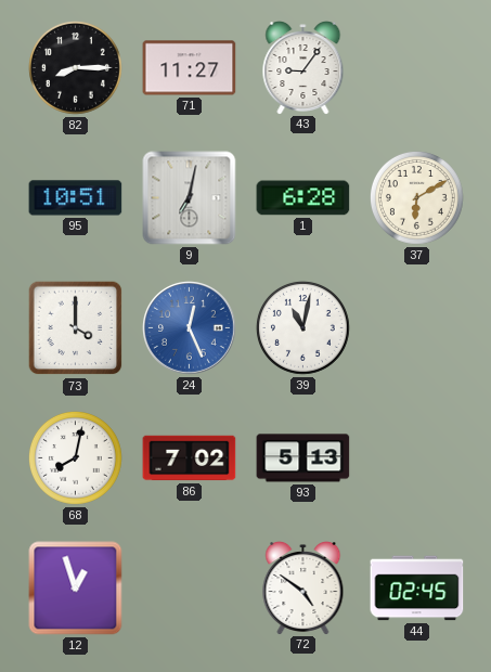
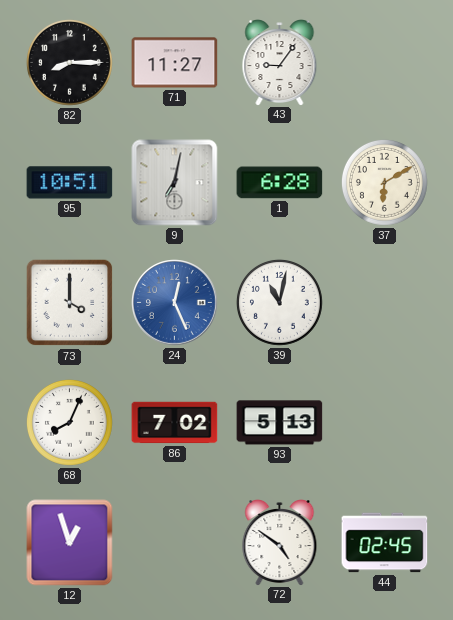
68: 8:02 -> 8:04 (69, 422)
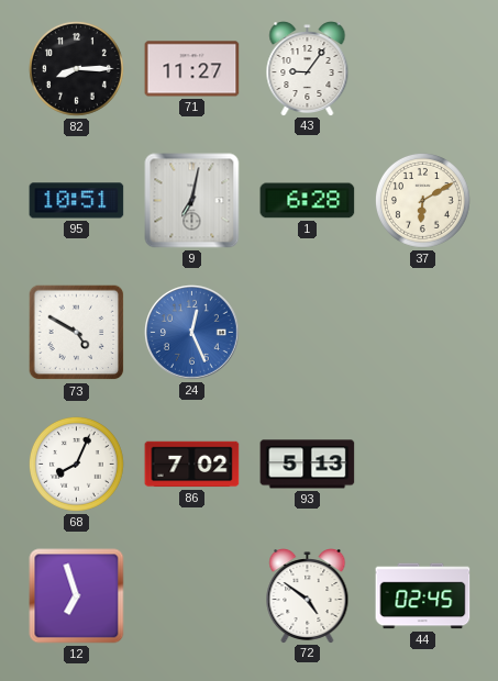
73: 4:00 -> 4:50 (77, 333)
39: 11:02 -> none (279, 302)
12: 12:57 -> 6:57 (77, 596)
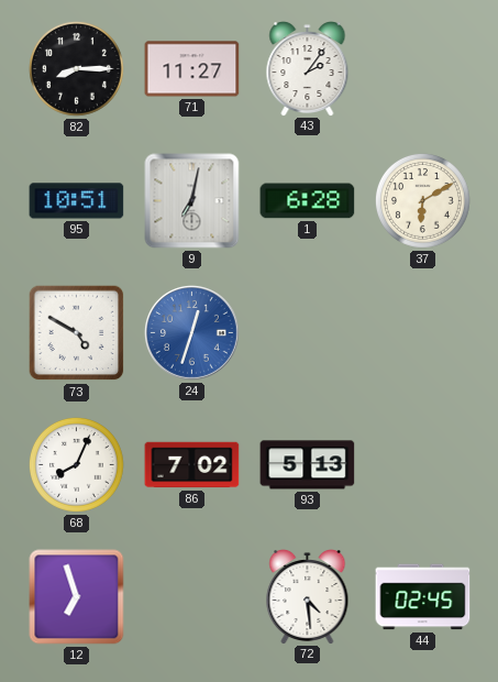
43: 9:06 -> 2:06 (308, 69)
24: 12:26 -> 12:33 (192, 333)
72: 4:51 -> 4:29 (308, 597)
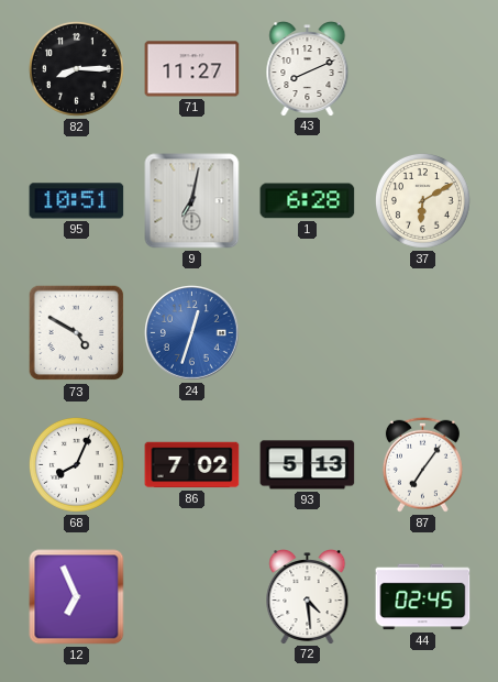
43: 2:06 -> 8:11 (308, 69)
87: none -> 7:06 (422, 464)
12: 6:57 -> 6:56 (77, 597)
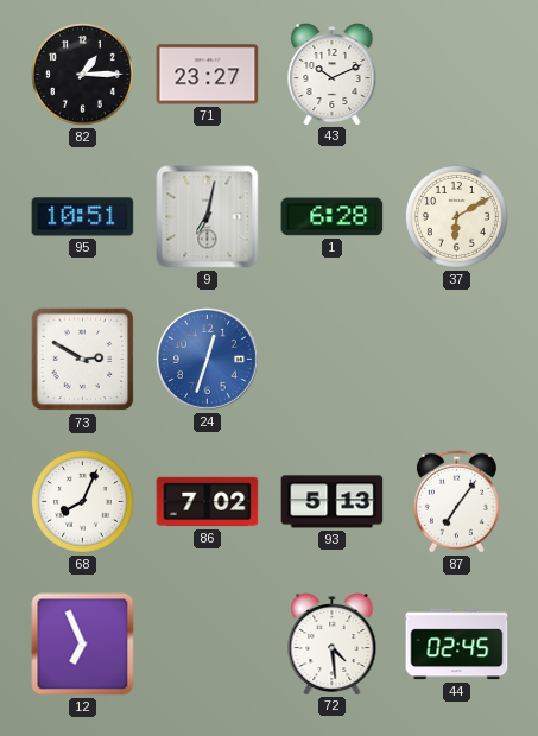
82: 8:15 -> 1:15 (82, 74)
71: 11:27 -> 23:27 (208, 75)
43: 8:11 -> 10:11 (333, 75)
73: 4:50 -> 2:50 (83, 360)
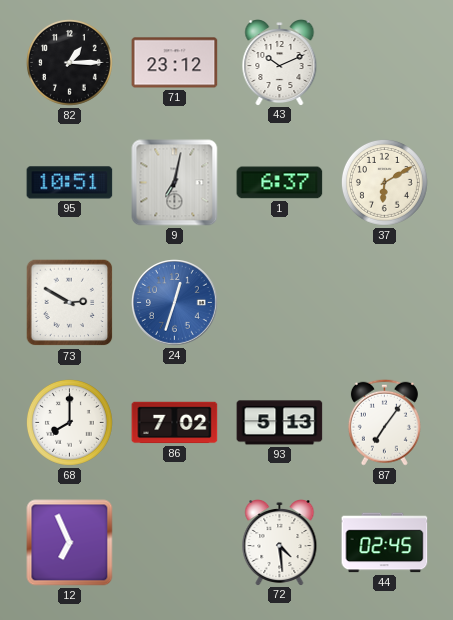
71: 23:27 -> 23:12 (175, 63)
1: 6:28 -> 6:37 (280, 183)
68: 8:04 -> 8:00 (69, 422)
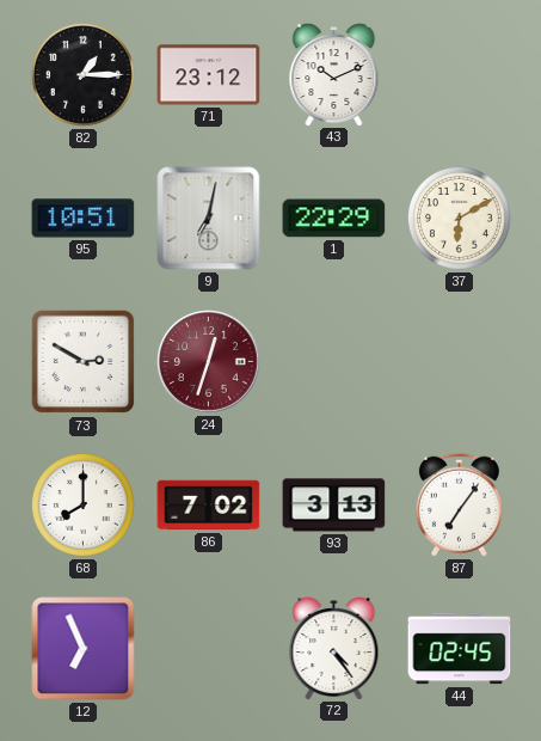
1: 6:37 -> 22:29 (334, 219)
24 dial: blue -> burgundy (209, 362)
93: 5:13 -> 3:13 (334, 506)
72: 4:29 -> 4:24 (334, 649)
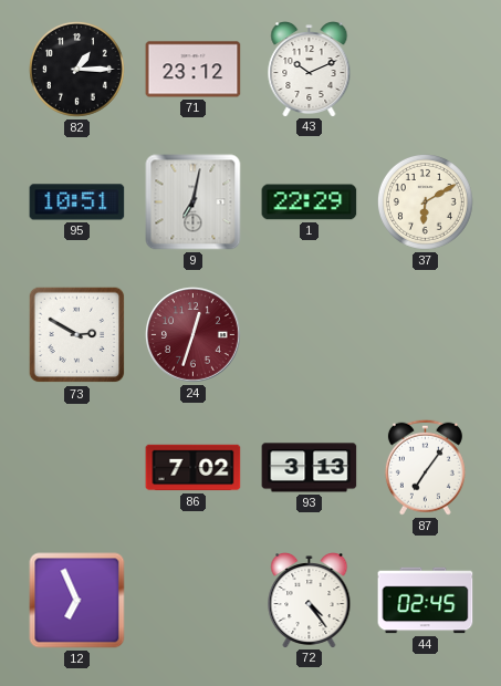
68: 8:00 -> none (82, 504)
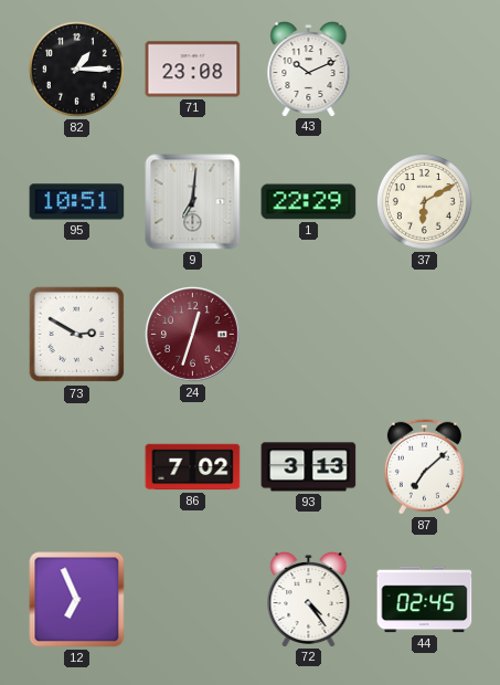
71: 23:12 -> 23:08 (193, 70)
9: 7:02 -> 7:01 (193, 202)
87: 7:06 -> 7:08 (424, 466)
